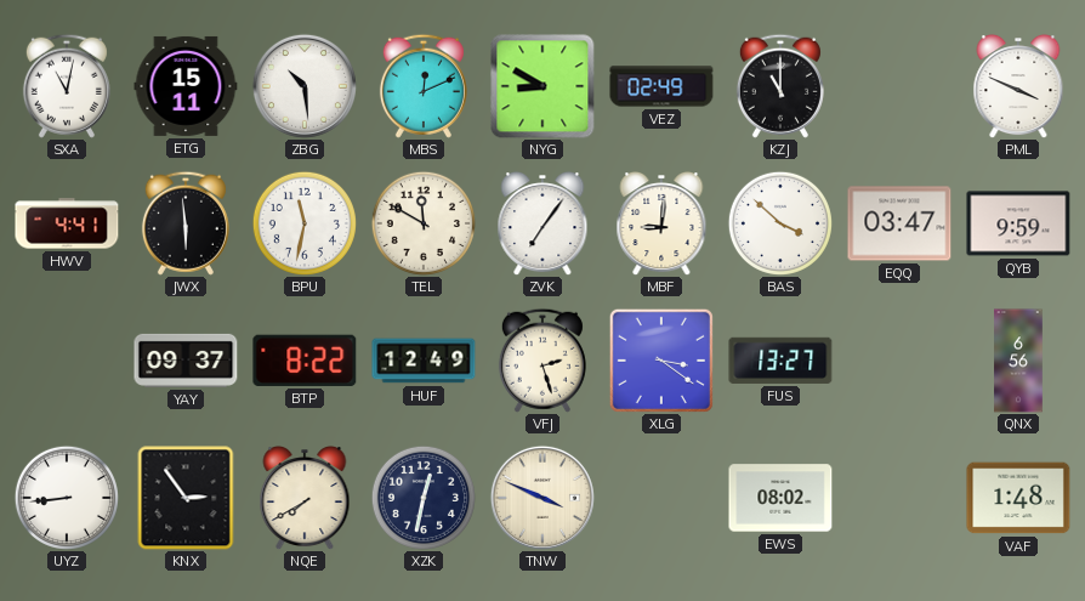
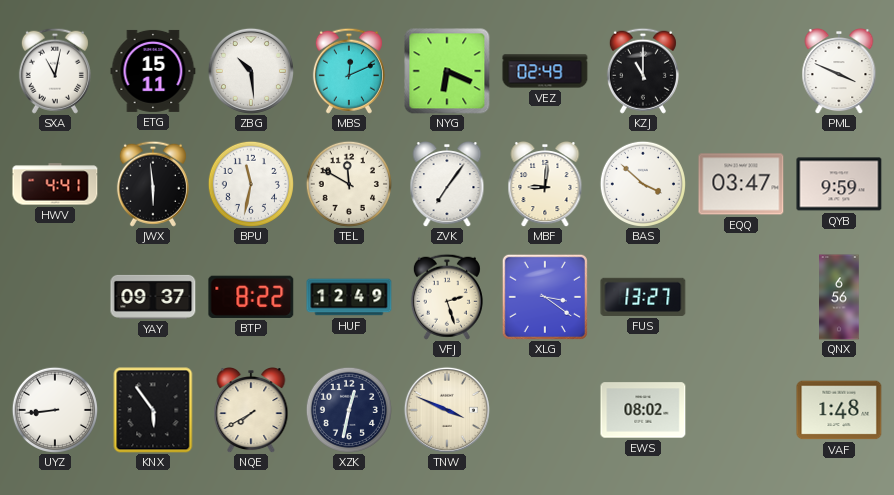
NYG: 8:50 -> 6:19 (447, 71)
KNX: 2:54 -> 5:54 (153, 410)
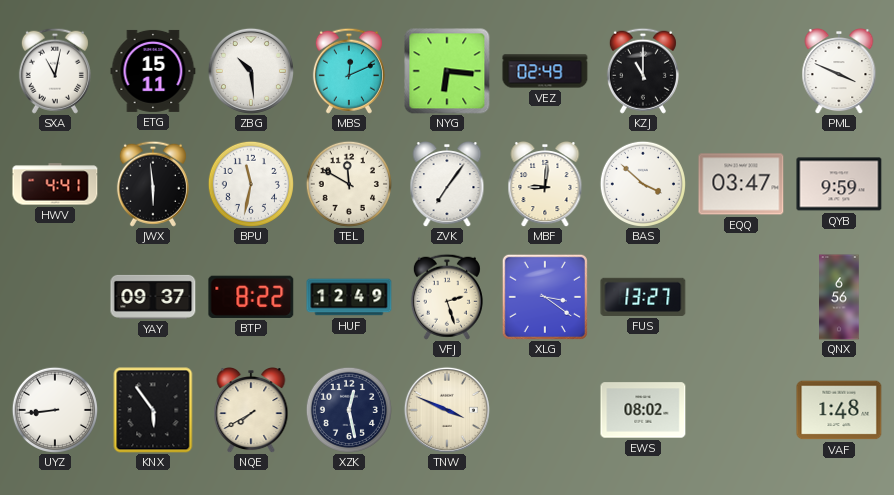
NYG: 6:19 -> 6:16 (447, 71)
XZK: 12:32 -> 12:28 (349, 410)
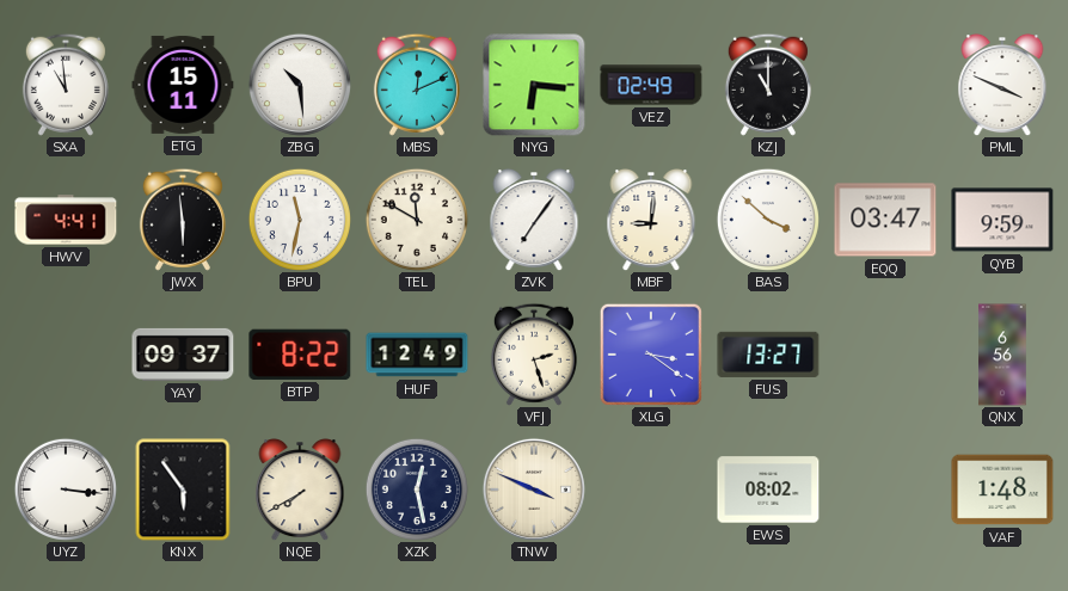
SXA: 11:02 -> 10:59 (66, 85)
UYZ: 8:44 -> 3:16 (66, 490)
